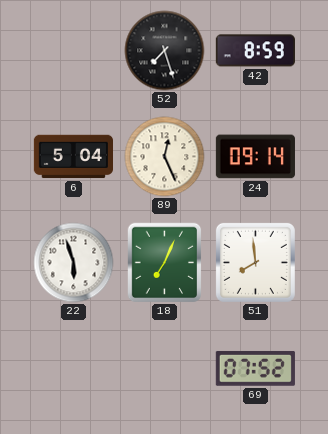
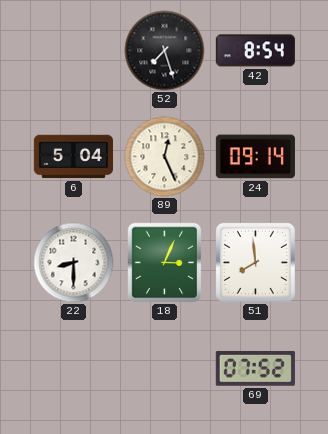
42: 8:59 -> 8:54 (255, 51)
22: 5:57 -> 8:30 (74, 263)
18: 7:04 -> 3:04 (165, 263)
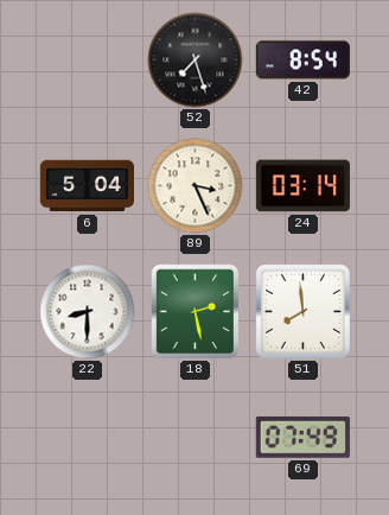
89: 12:26 -> 3:26 (196, 186)
24: 09:14 -> 03:14 (302, 186)
18: 3:04 -> 2:28 (196, 312)
69: 07:52 -> 07:49 (302, 437)
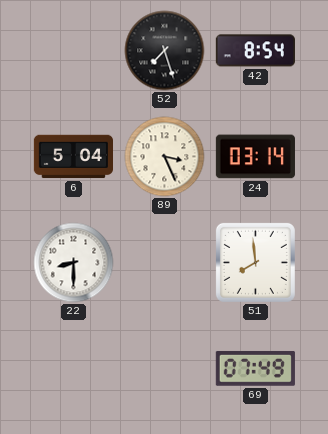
18: 2:28 -> none (196, 312)
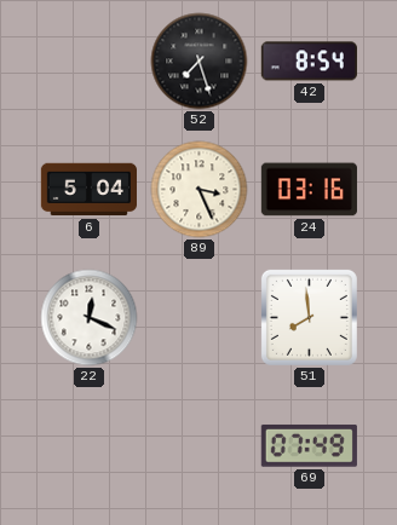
24: 03:14 -> 03:16 (309, 190)
22: 8:30 -> 12:19 (90, 318)
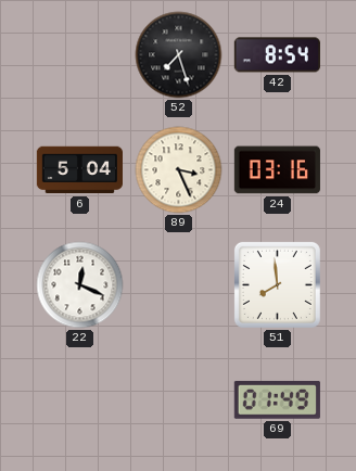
69: 07:49 -> 01:49 (277, 399)
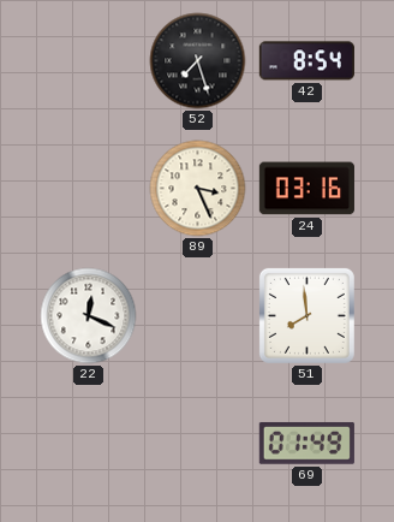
6: 5:04 -> none (79, 170)
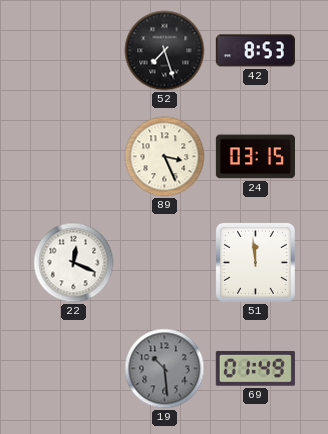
42: 8:54 -> 8:53 (255, 51)
24: 03:16 -> 03:15 (255, 157)
51: 7:59 -> 11:59 (255, 262)
19: none -> 10:29 (165, 369)
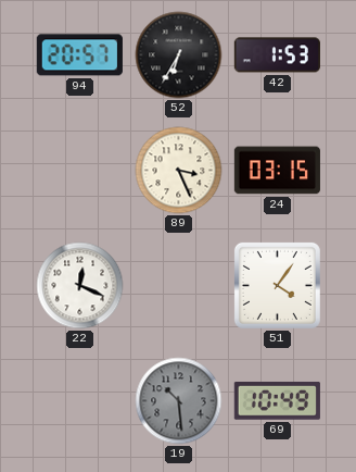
94: none -> 20:57 (79, 55)
52: 7:27 -> 6:35 (179, 55)
42: 8:53 -> 1:53 (277, 55)
51: 11:59 -> 4:06 (277, 285)
69: 01:49 -> 10:49 (277, 400)
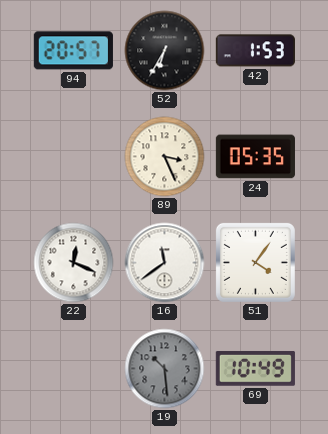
24: 03:15 -> 05:35 (255, 157)
16: none -> 11:39 (165, 263)
